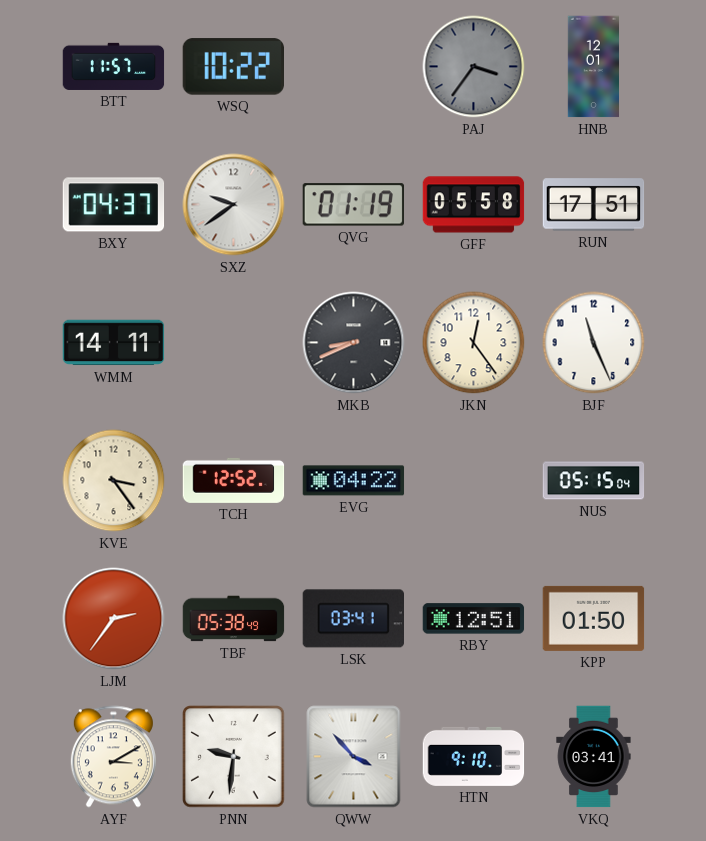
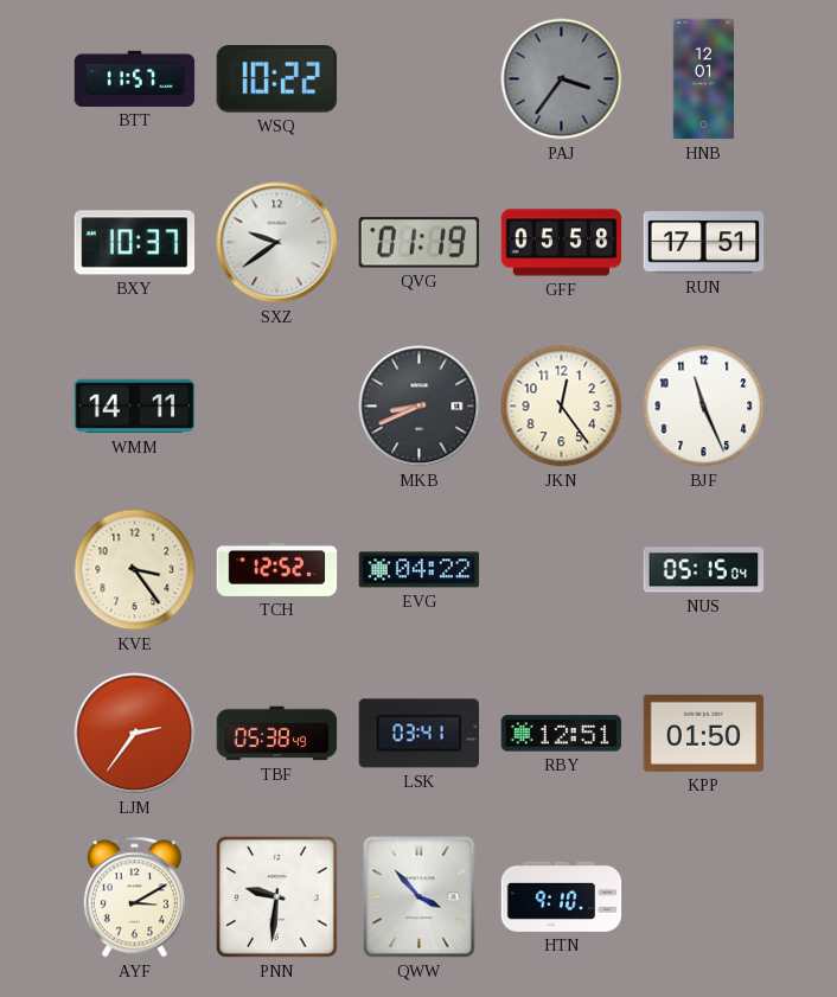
BXY: 04:37 -> 10:37 (135, 243)
VKQ: 03:41 -> none (594, 757)
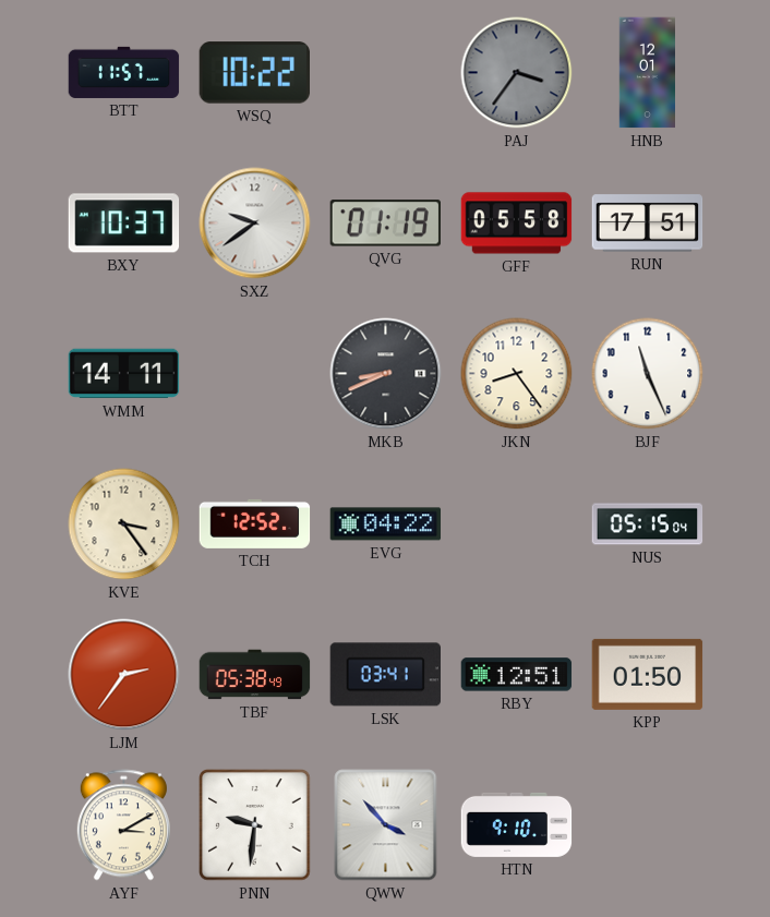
JKN: 12:24 -> 8:24 (517, 374)
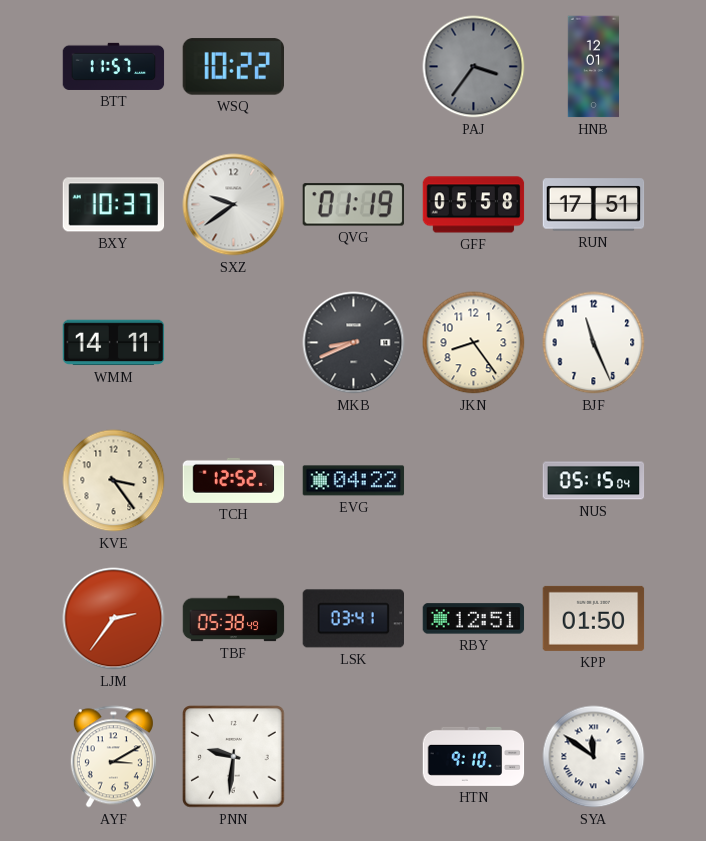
QWW: 3:53 -> none (386, 825)
SYA: none -> 11:51 (594, 757)
